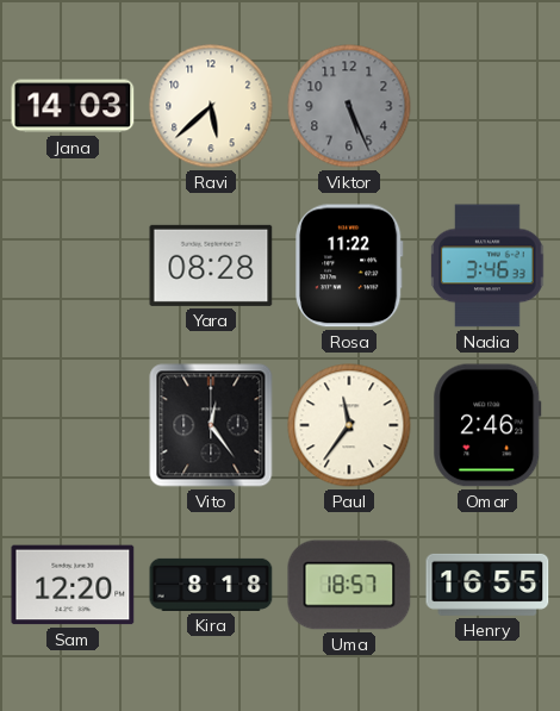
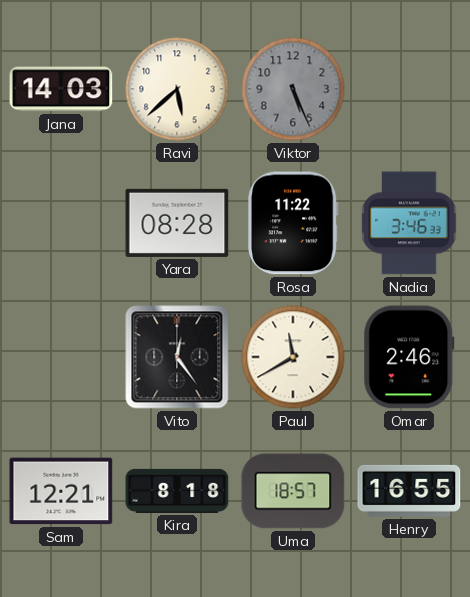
Paul: 11:36 -> 11:40 (293, 357)
Sam: 12:20 -> 12:21 (61, 491)
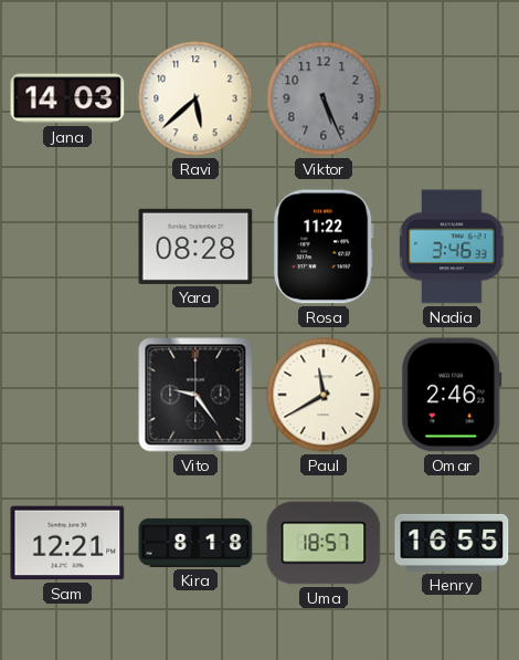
Vito: 12:24 -> 9:24 (195, 395)
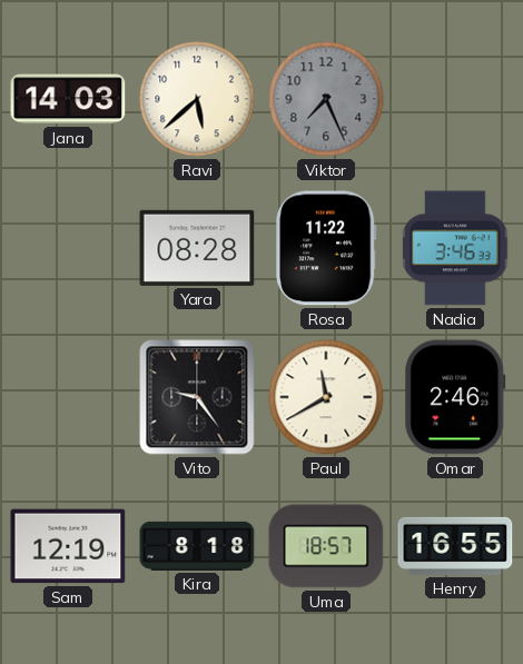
Viktor: 5:26 -> 7:26 (326, 99)
Sam: 12:21 -> 12:19 (68, 546)
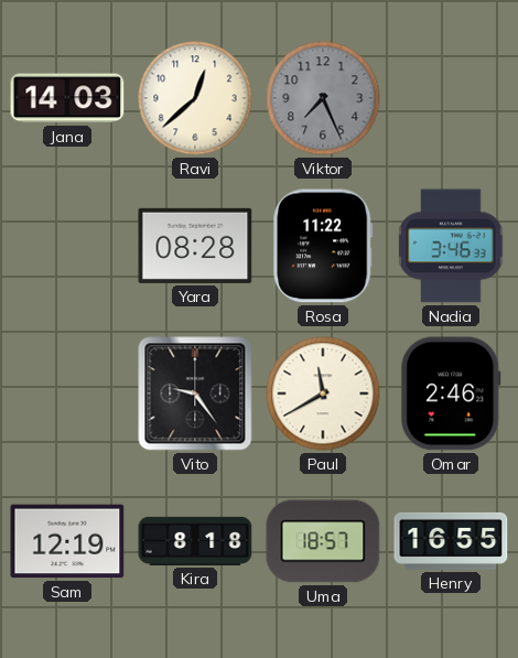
Ravi: 5:38 -> 12:38 (195, 98)
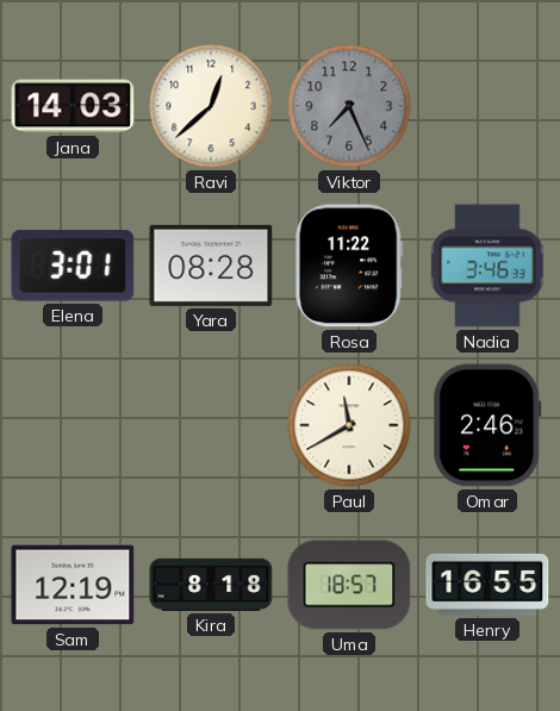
Elena: none -> 3:01 (73, 266)
Vito: 9:24 -> none (195, 393)
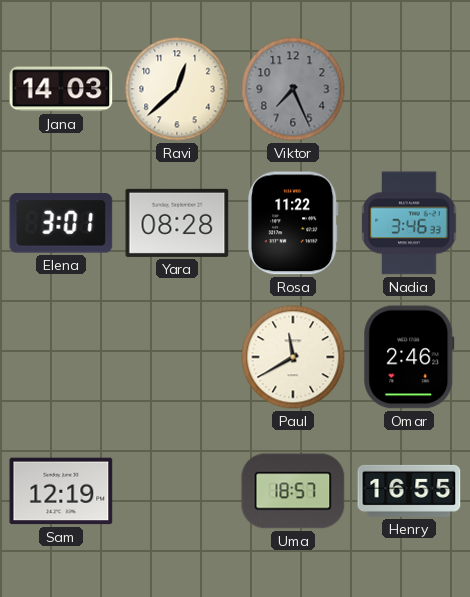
Kira: 8:18 -> none (211, 585)
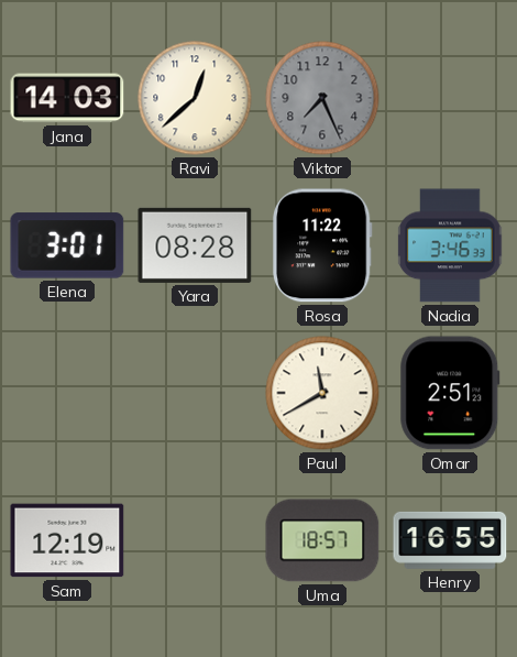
Omar: 2:46 -> 2:51 (450, 393)
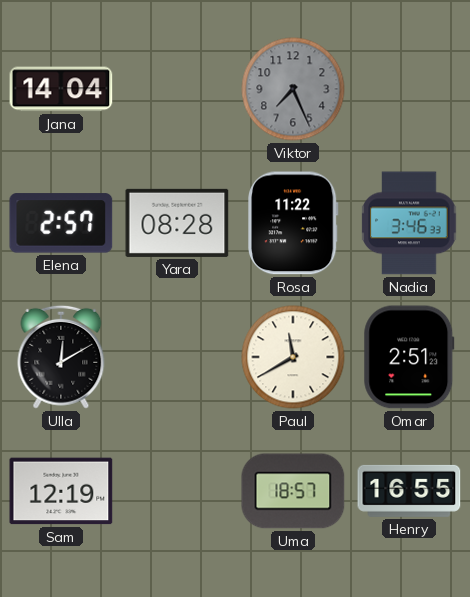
Jana: 14:03 -> 14:04 (61, 89)
Ravi: 12:38 -> none (195, 98)
Elena: 3:01 -> 2:57 (61, 223)
Ulla: none -> 12:10 (61, 357)
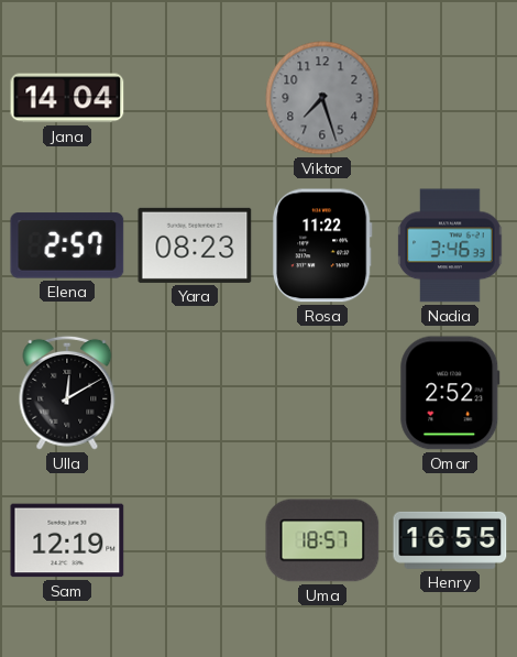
Viktor: 7:26 -> 7:27 (322, 98)
Yara: 08:28 -> 08:23 (195, 245)
Paul: 11:40 -> none (293, 357)
Omar: 2:51 -> 2:52 (450, 393)
